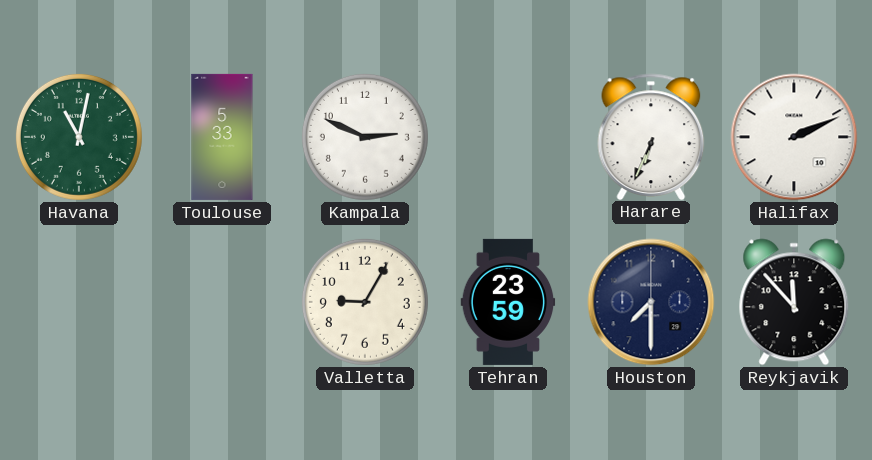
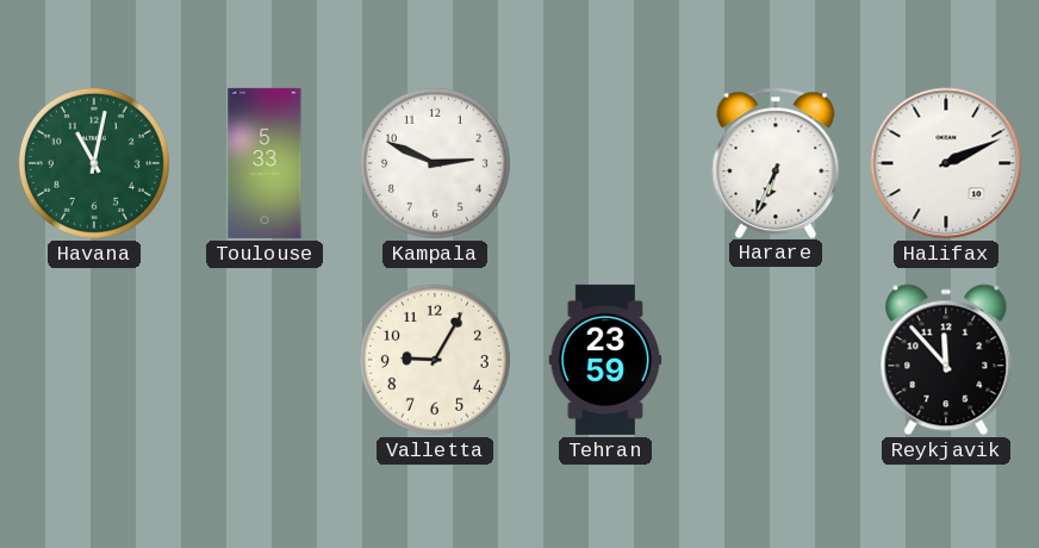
Houston: 7:30 -> none (651, 302)
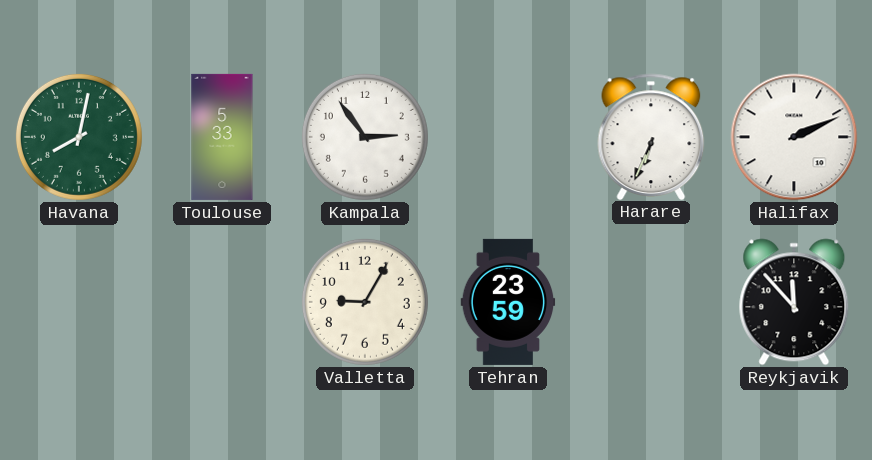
Havana: 11:02 -> 8:02 (79, 137)
Kampala: 2:49 -> 2:54 (365, 137)
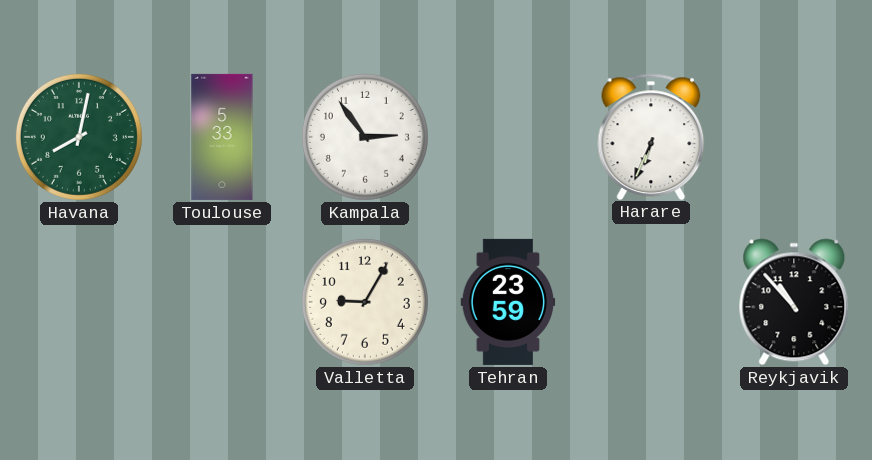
Halifax: 2:11 -> none (794, 137)
Reykjavik: 11:53 -> 10:53 (794, 302)
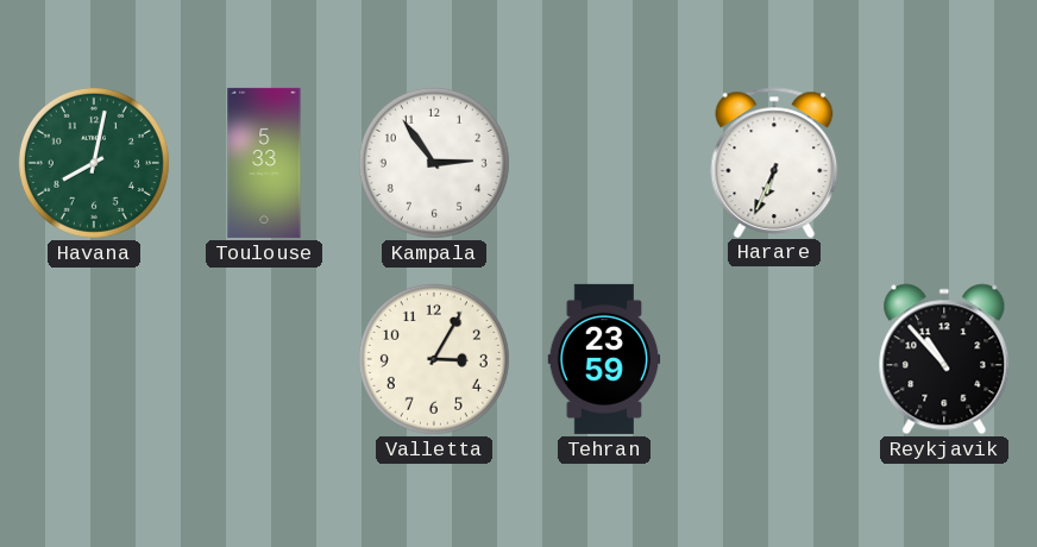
Valletta: 9:05 -> 3:05 (434, 359)
